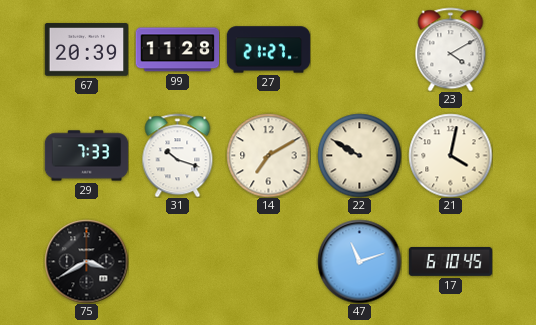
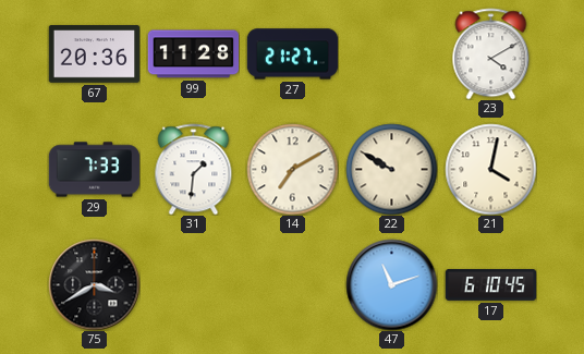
67: 20:39 -> 20:36 (94, 54)
31: 10:18 -> 1:31 (194, 169)
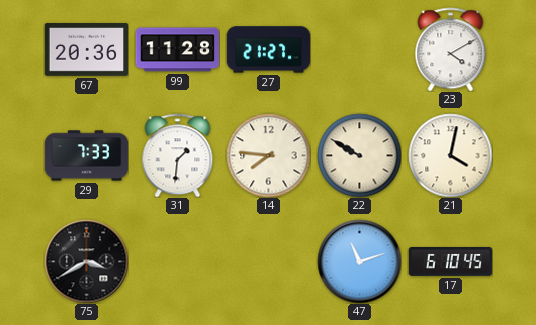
14: 7:10 -> 7:46 (268, 155)
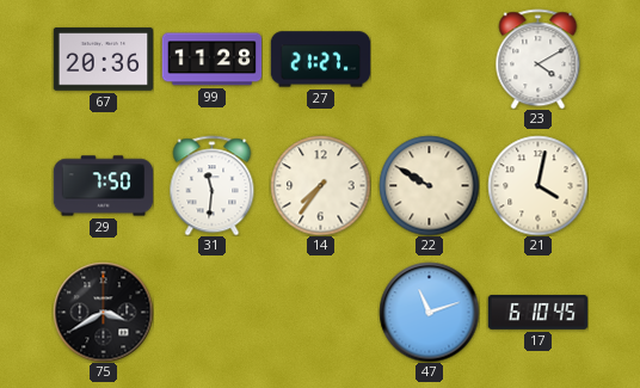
29: 7:33 -> 7:50 (103, 186)
31: 1:31 -> 11:31 (213, 185)
14: 7:46 -> 7:36 (320, 185)
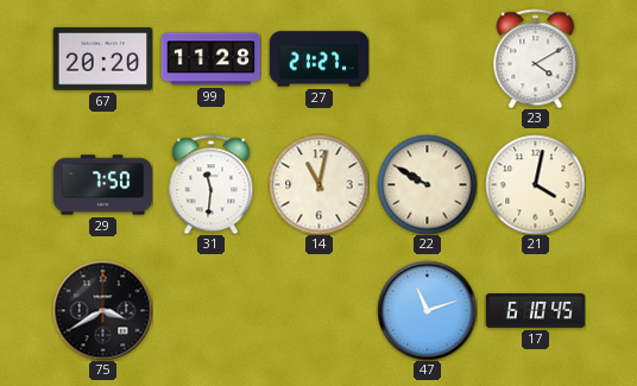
67: 20:36 -> 20:20 (102, 59)
14: 7:36 -> 11:02 (318, 184)
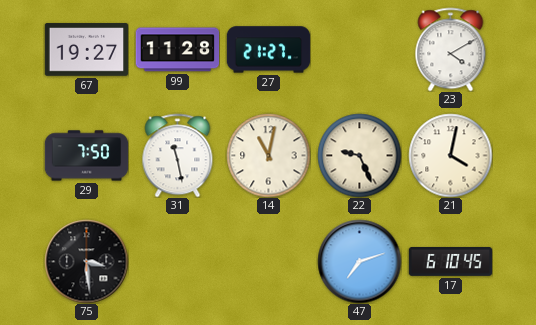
67: 20:20 -> 19:27 (86, 50)
31: 11:31 -> 11:28 (178, 155)
22: 9:50 -> 9:26 (359, 155)
75: 3:40 -> 3:29 (86, 261)
47: 11:12 -> 7:12 (359, 261)
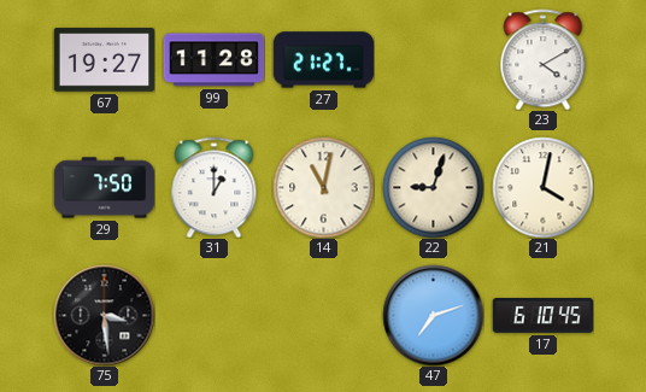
31: 11:28 -> 1:00 (215, 187)
22: 9:26 -> 9:03 (433, 187)
